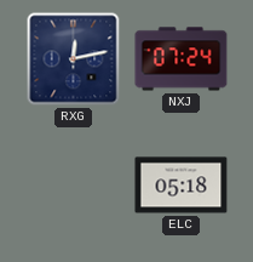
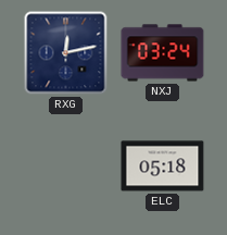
NXJ: 07:24 -> 03:24 (163, 53)
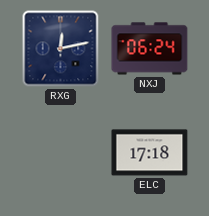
NXJ: 03:24 -> 06:24 (150, 49)
ELC: 05:18 -> 17:18 (150, 153)
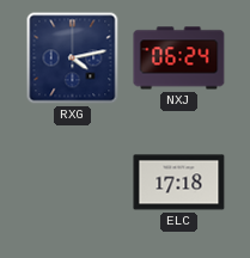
RXG: 12:13 -> 4:13 (73, 59)
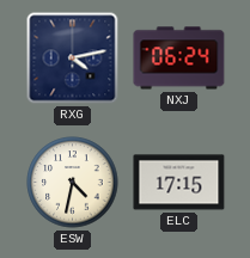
ESW: none -> 4:32 (73, 183)
ELC: 17:18 -> 17:15 (179, 183)
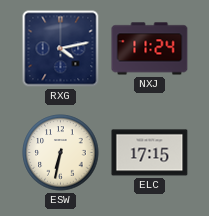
NXJ: 06:24 -> 11:24 (150, 49)
ESW: 4:32 -> 6:32 (61, 153)
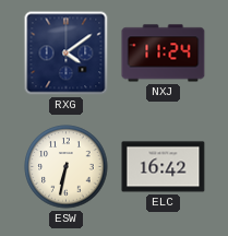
RXG: 4:13 -> 4:09 (67, 54)
ELC: 17:15 -> 16:42 (164, 167)
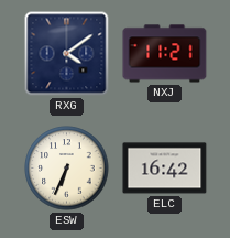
NXJ: 11:24 -> 11:21 (165, 54)
ESW: 6:32 -> 6:34 (67, 169)
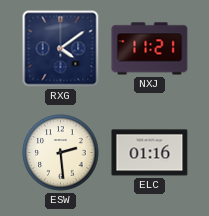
ESW: 6:34 -> 2:29 (61, 153)
ELC: 16:42 -> 01:16 (150, 153)
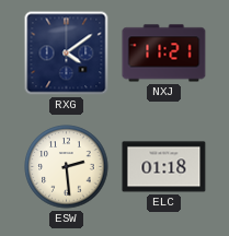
ELC: 01:16 -> 01:18 (164, 167)
